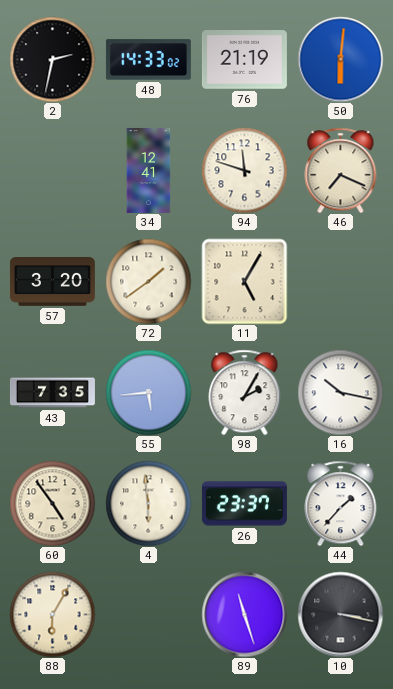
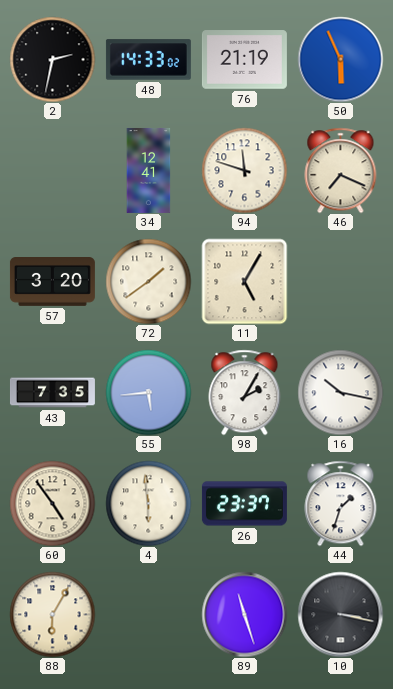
50: 6:01 -> 5:56 (340, 59)
44: 1:37 -> 1:33 (341, 503)
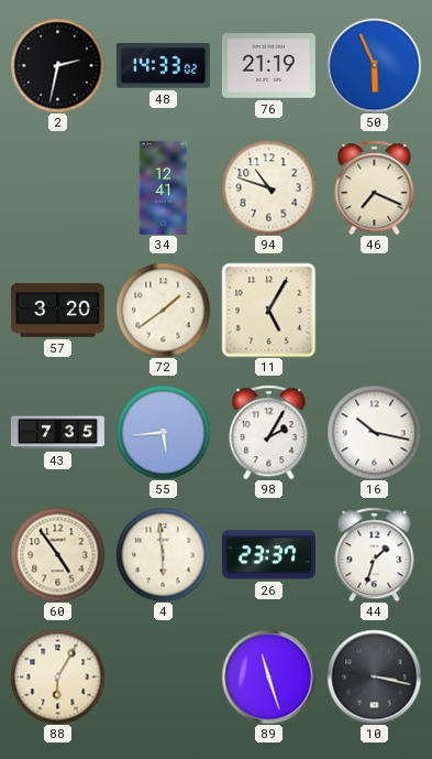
94: 11:48 -> 10:48 (268, 187)
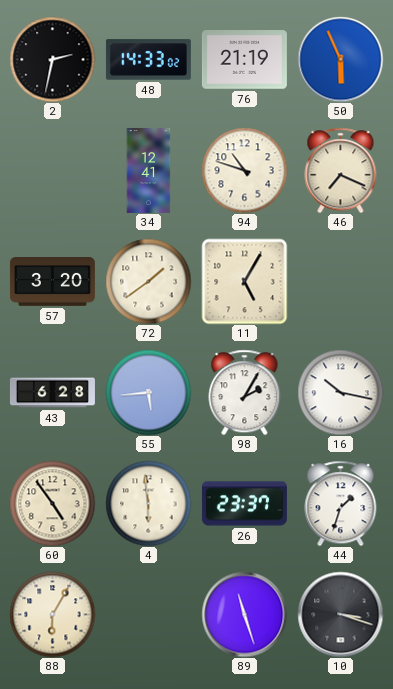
43: 7:35 -> 6:28 (52, 393)
10: 3:17 -> 3:18 (340, 614)
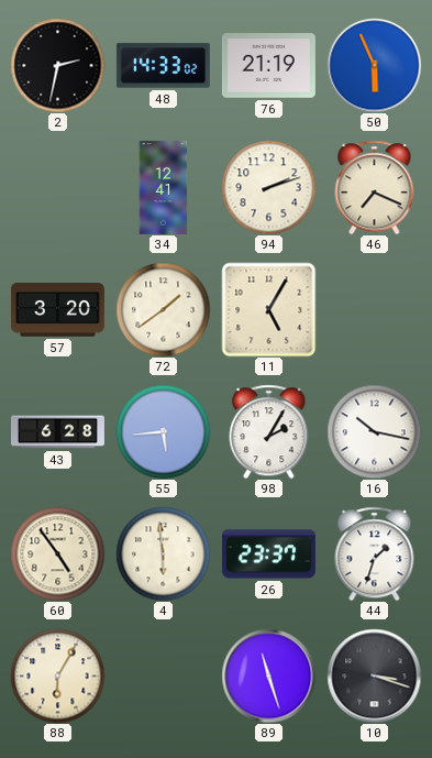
94: 10:48 -> 2:12 (268, 187)
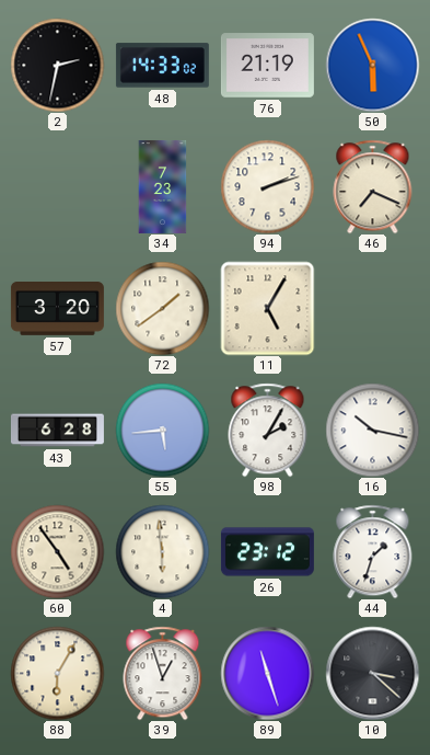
34: 12:41 -> 7:23 (163, 186)
26: 23:37 -> 23:12 (267, 552)
39: none -> 12:57 (163, 673)
10: 3:18 -> 3:22 (372, 673)
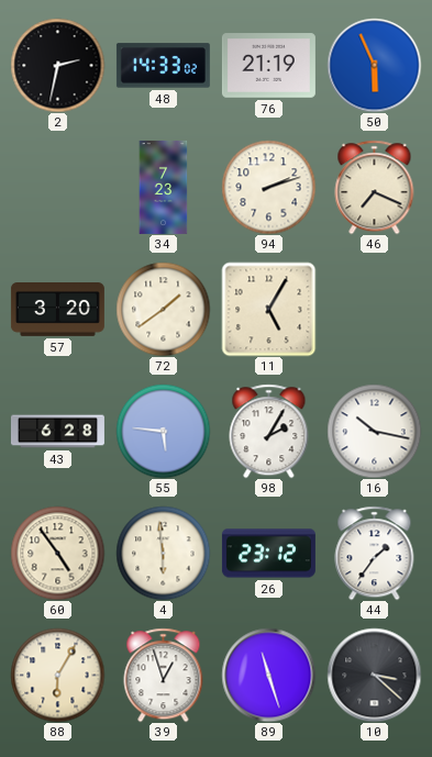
55: 5:44 -> 5:46 (163, 431)
44: 1:33 -> 1:36 (375, 553)
